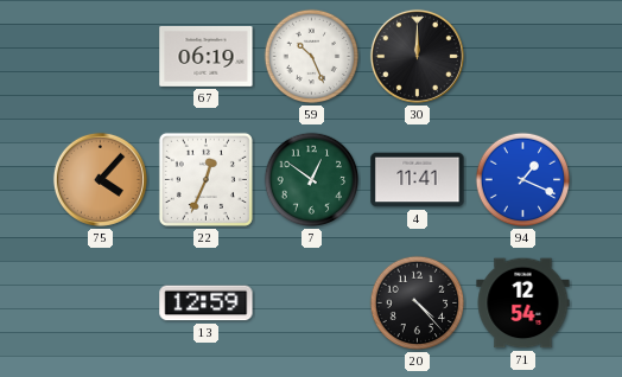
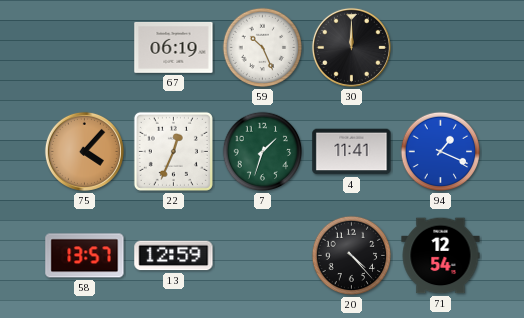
7: 12:51 -> 1:33 (263, 152)
58: none -> 13:57 (85, 256)
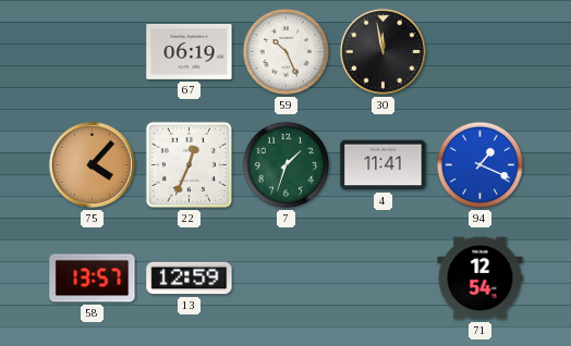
30: 12:00 -> 11:58 (382, 51)
20: 4:23 -> none (352, 256)
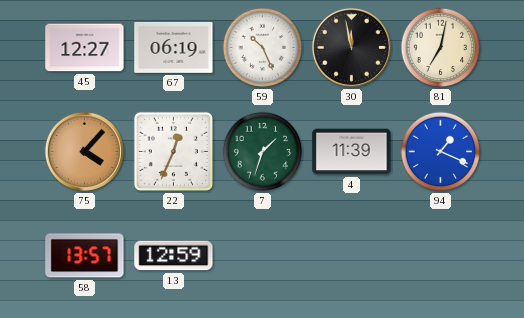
45: none -> 12:27 (85, 48)
81: none -> 7:02 (441, 48)
4: 11:41 -> 11:39 (352, 152)
71: 12:54 -> none (481, 279)
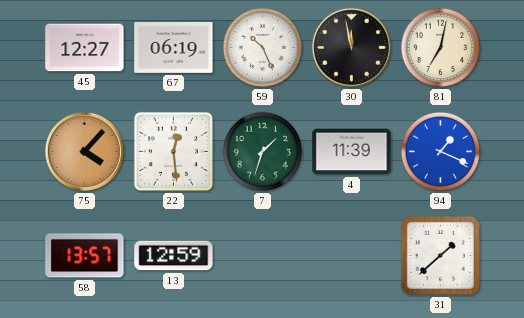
22: 12:34 -> 12:29 (173, 151)
31: none -> 1:38 (440, 255)
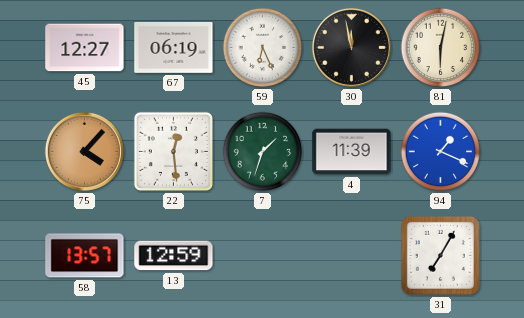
59: 10:26 -> 6:26 (263, 48)
81: 7:02 -> 6:02 (441, 48)
31: 1:38 -> 7:05 (440, 255)
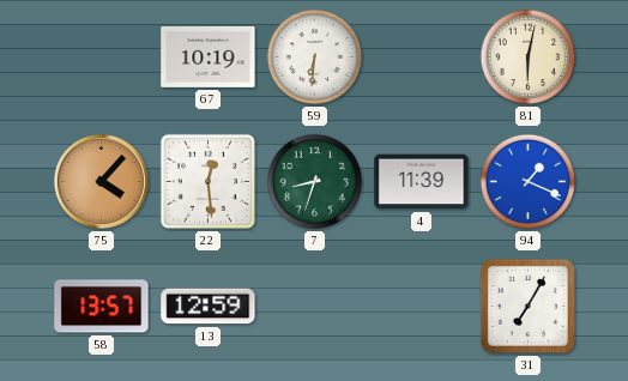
45: 12:27 -> none (85, 48)
67: 06:19 -> 10:19 (209, 56)
59: 6:26 -> 6:31 (315, 58)
30: 11:58 -> none (351, 47)
7: 1:33 -> 8:33 (315, 182)
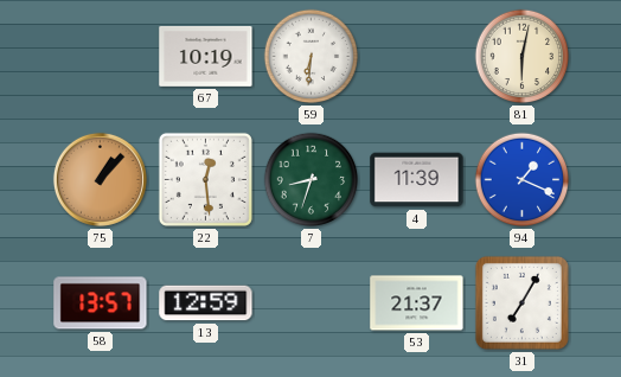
75: 4:07 -> 1:07 (100, 179)
53: none -> 21:37 (417, 303)
